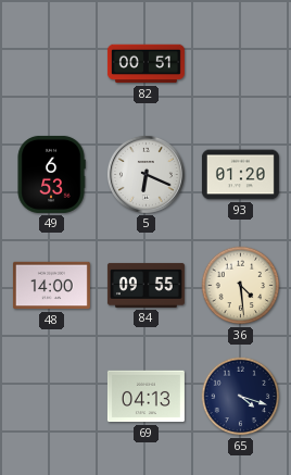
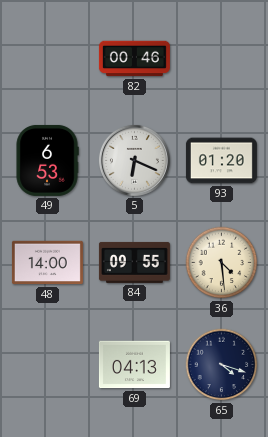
82: 00:51 -> 00:46 (134, 59)
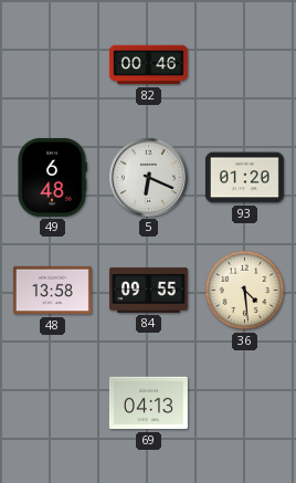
49: 6:53 -> 6:48 (52, 177)
48: 14:00 -> 13:58 (52, 291)
65: 4:18 -> none (222, 365)
